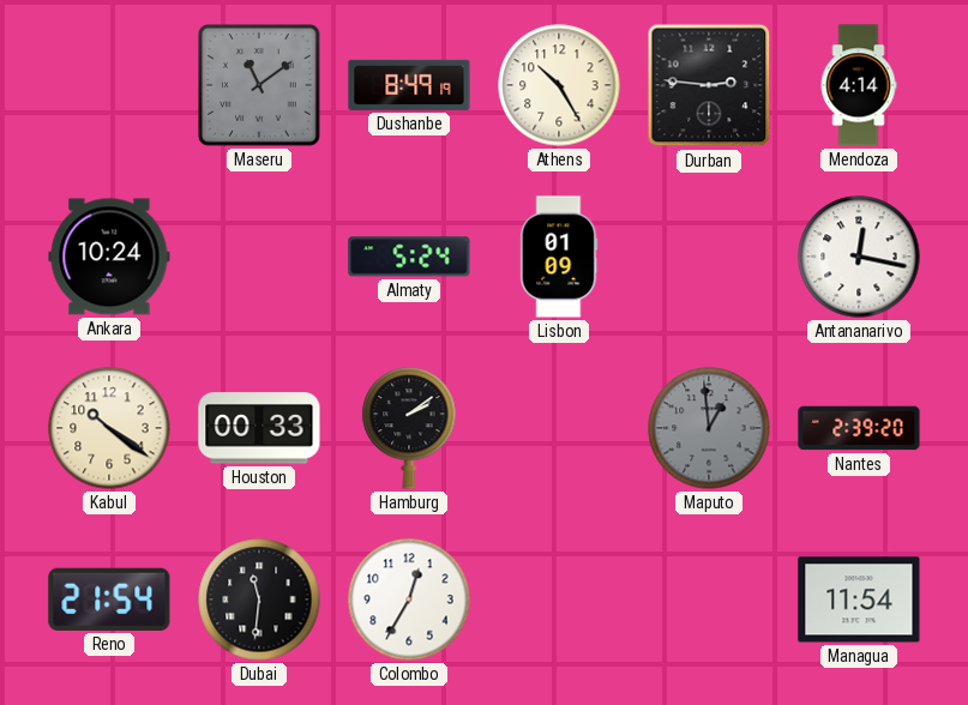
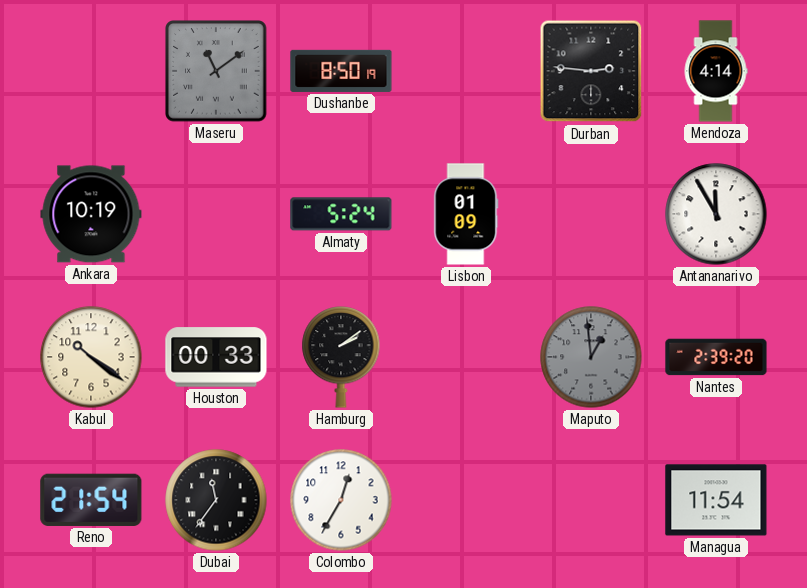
Dushanbe: 8:49 -> 8:50 (341, 71)
Athens: 10:25 -> none (559, 85)
Ankara: 10:24 -> 10:19 (91, 214)
Antananarivo: 12:17 -> 11:55 (716, 214)
Dubai: 11:31 -> 11:36 (216, 500)
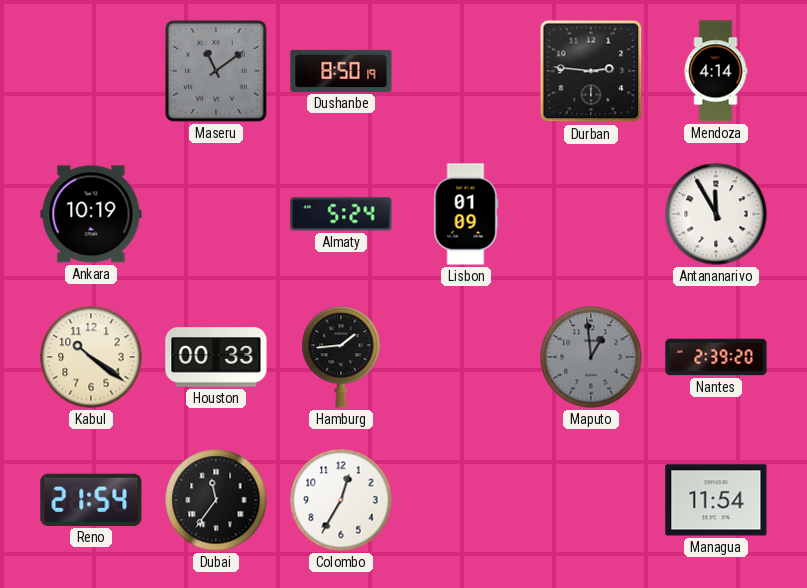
Hamburg: 2:09 -> 1:44 (341, 357)
